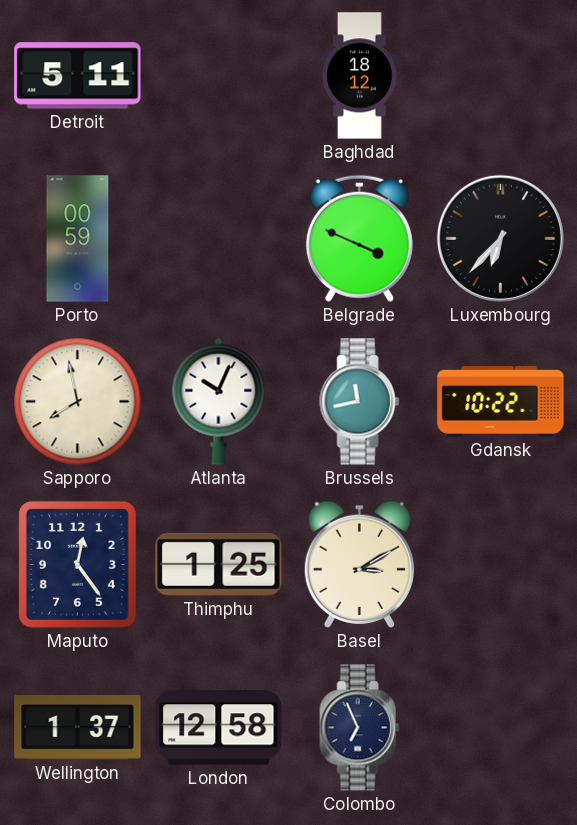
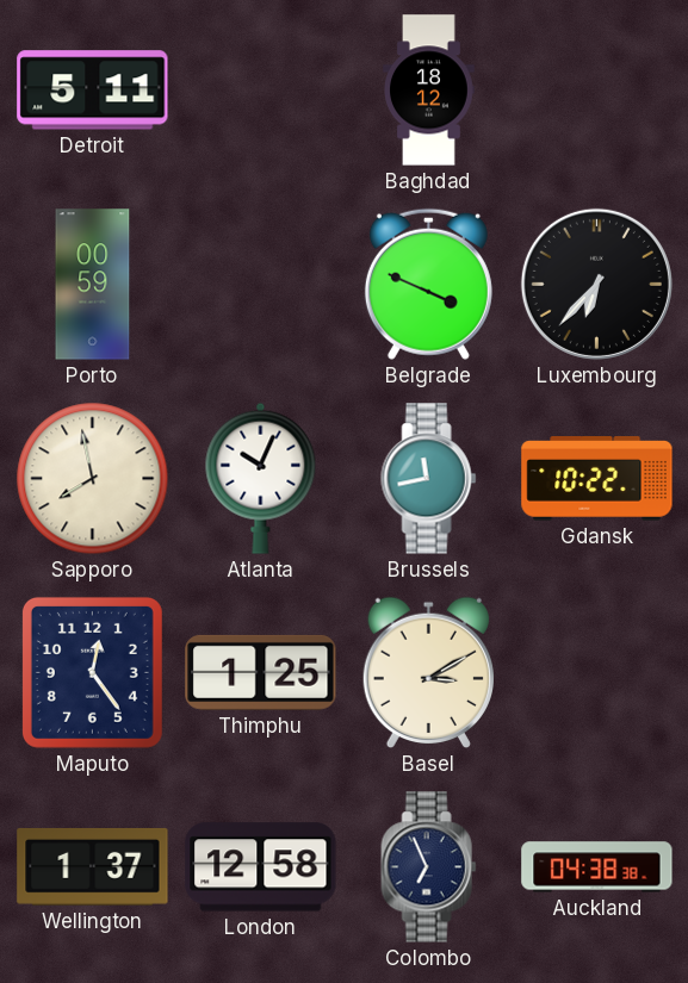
Auckland: none -> 04:38 (597, 867)
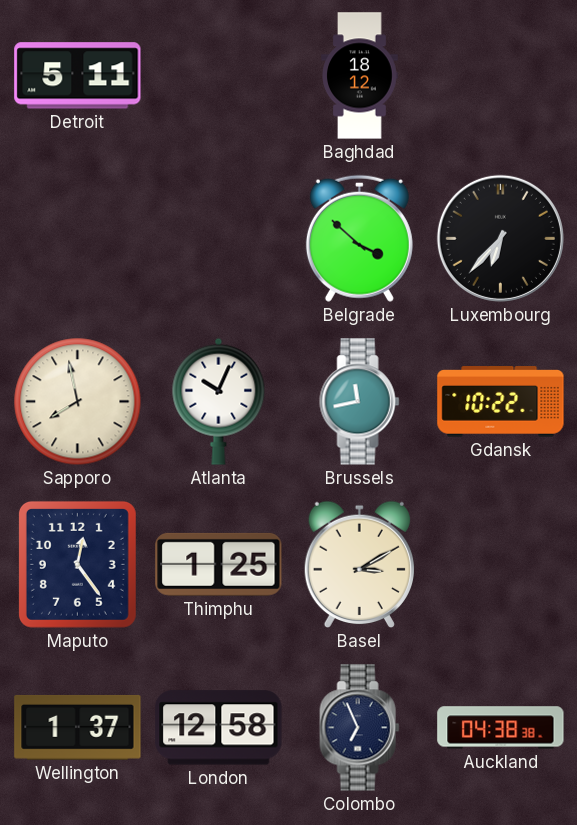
Porto: 00:59 -> none (93, 285)
Belgrade: 3:49 -> 3:52 (359, 238)
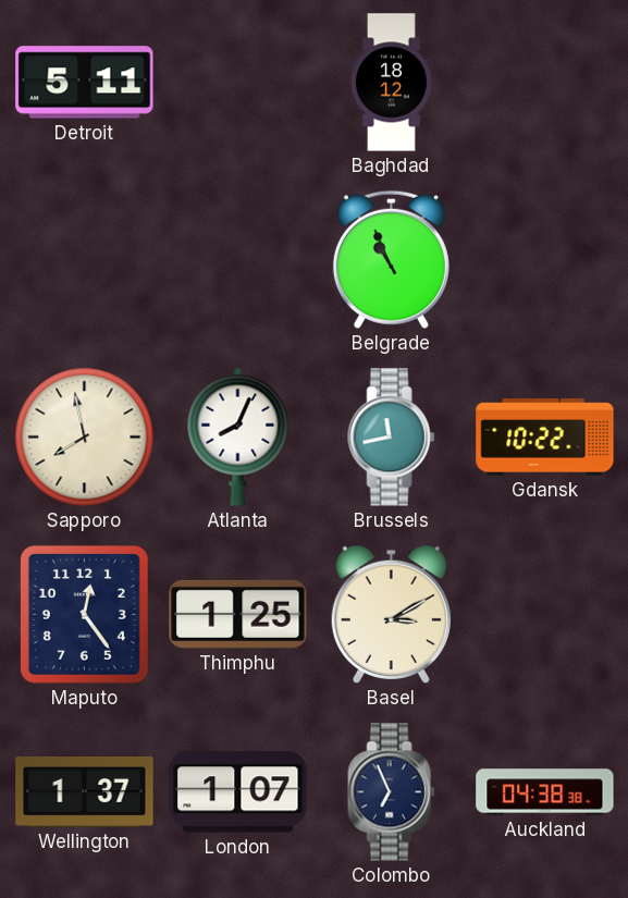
Belgrade: 3:52 -> 10:56 (391, 259)
Luxembourg: 6:37 -> none (500, 238)
Atlanta: 10:04 -> 8:04 (238, 436)
London: 12:58 -> 1:07 (238, 792)
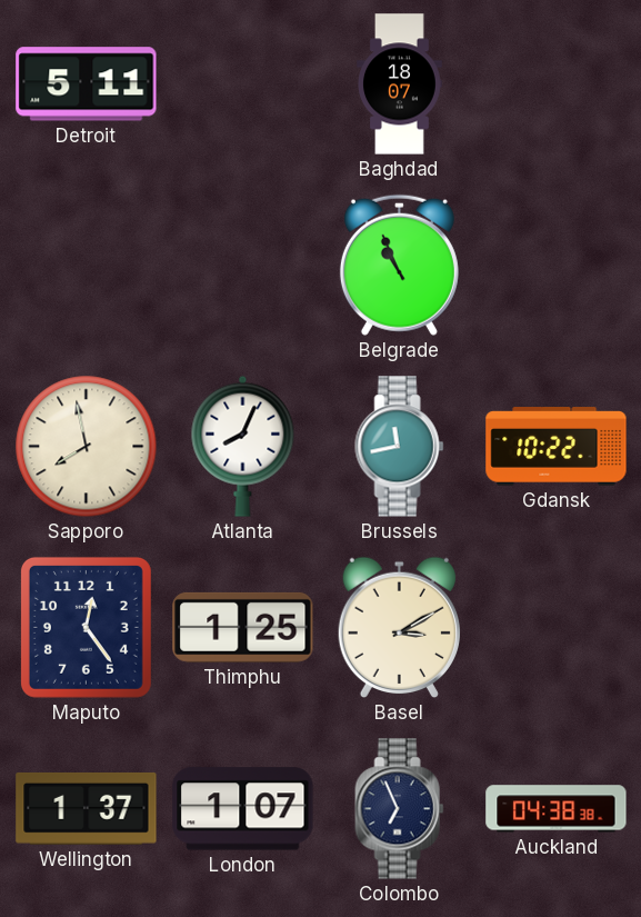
Baghdad: 18:12 -> 18:07 (400, 84)
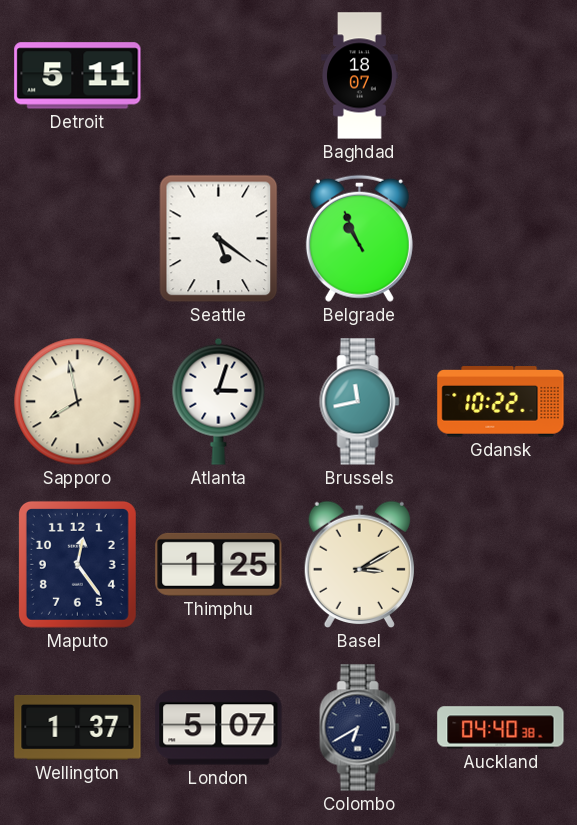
Seattle: none -> 5:21 (219, 239)
Atlanta: 8:04 -> 3:03 (219, 401)
London: 1:07 -> 5:07 (219, 728)
Colombo: 6:56 -> 6:40 (360, 728)
Auckland: 04:38 -> 04:40 (501, 728)
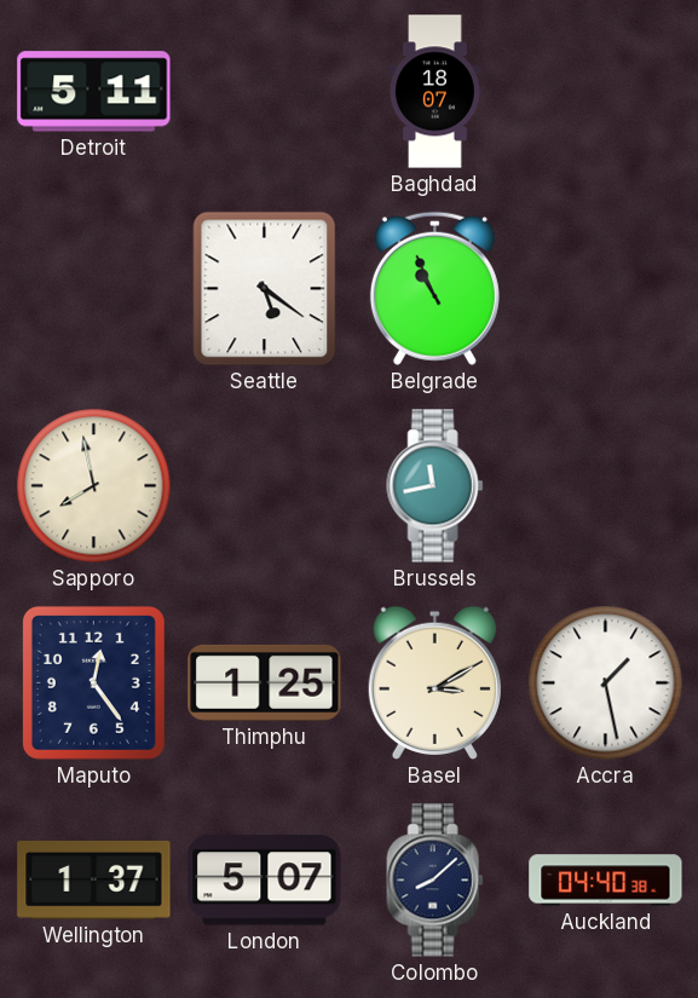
Atlanta: 3:03 -> none (219, 401)
Gdansk: 10:22 -> none (501, 402)
Accra: none -> 1:28 (606, 683)
Colombo: 6:40 -> 8:08 (435, 881)
